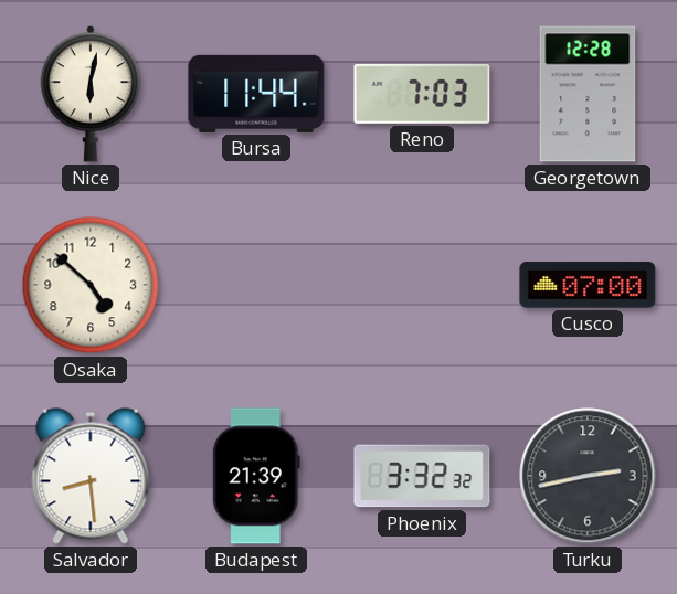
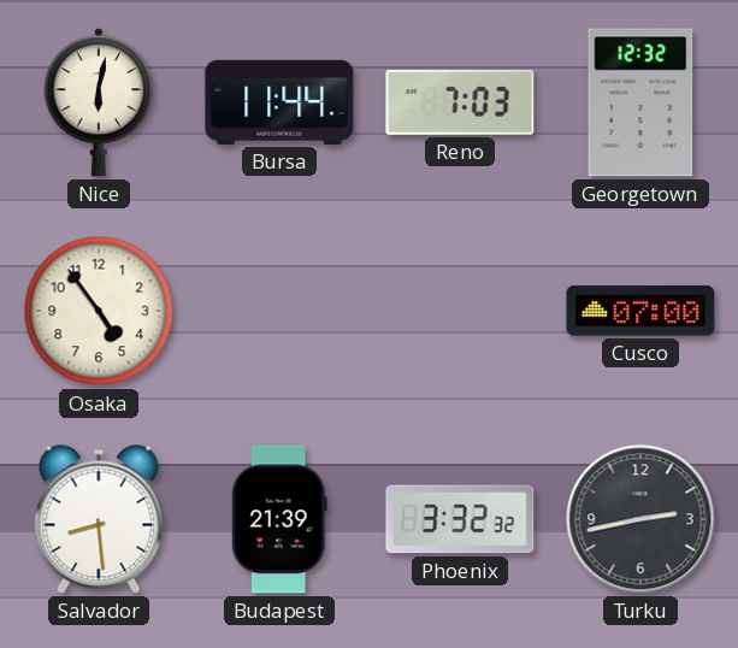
Georgetown: 12:28 -> 12:32 (640, 102)
Osaka: 4:52 -> 4:54 (99, 311)
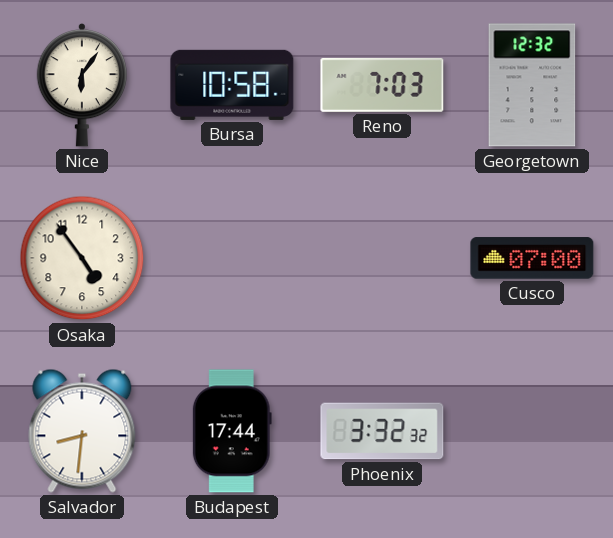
Nice: 6:02 -> 6:06 (81, 85)
Bursa: 11:44 -> 10:58 (232, 85)
Salvador: 8:29 -> 8:31 (82, 431)
Budapest: 21:39 -> 17:44 (232, 431)
Turku: 2:43 -> none (640, 519)
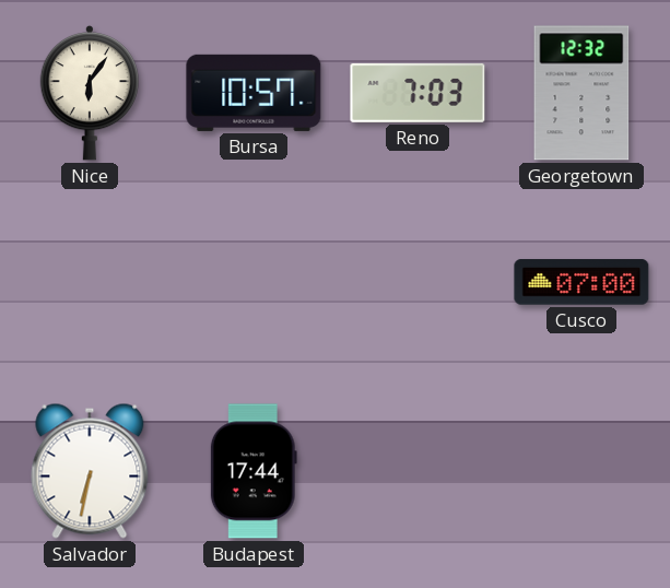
Bursa: 10:58 -> 10:57 (254, 93)
Osaka: 4:54 -> none (82, 258)
Salvador: 8:31 -> 6:32 (90, 471)
Phoenix: 3:32 -> none (382, 431)
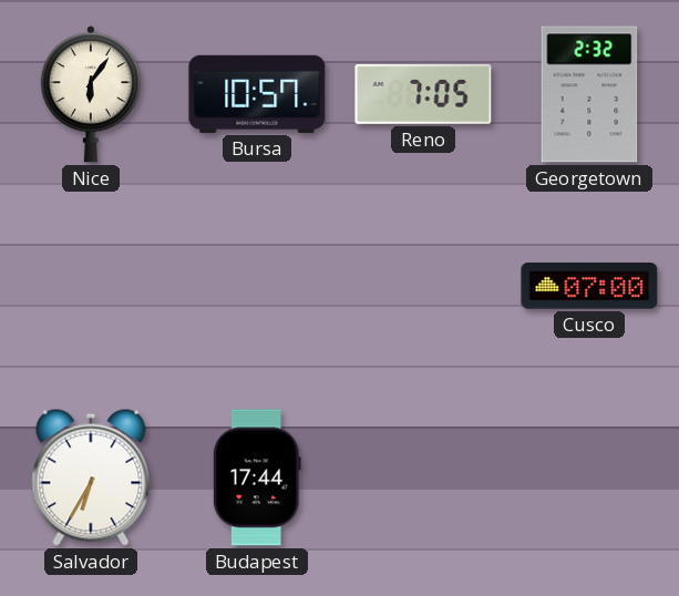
Reno: 7:03 -> 7:05 (423, 94)
Georgetown: 12:32 -> 2:32 (589, 94)
Salvador: 6:32 -> 6:35 (91, 477)
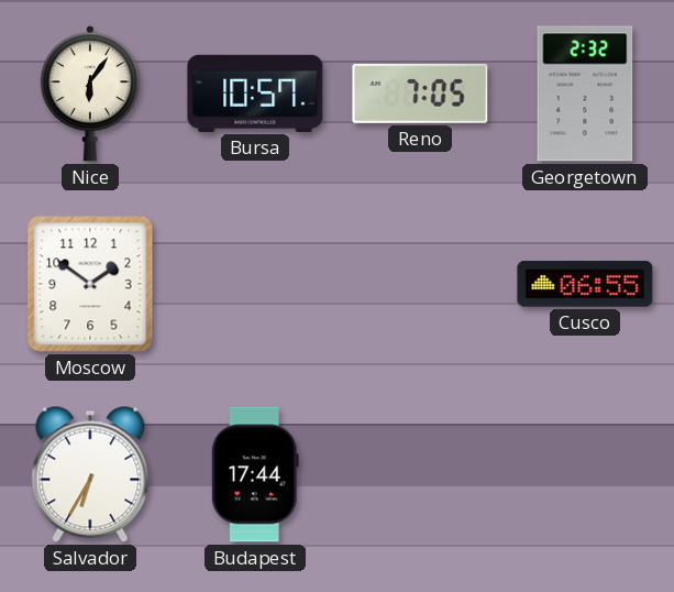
Moscow: none -> 1:51 (90, 284)
Cusco: 07:00 -> 06:55 (585, 284)
